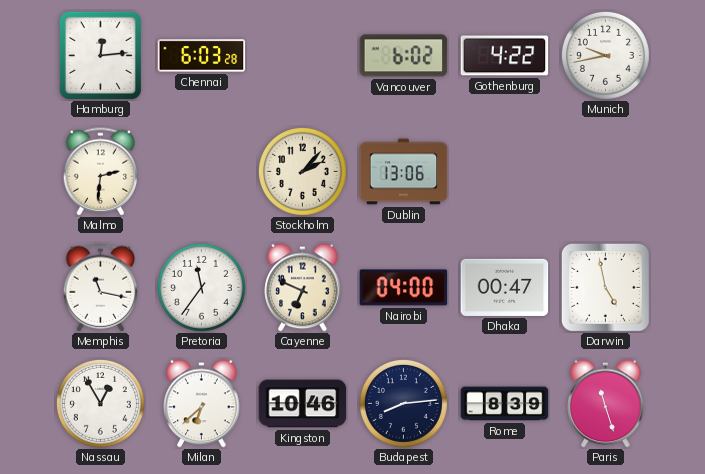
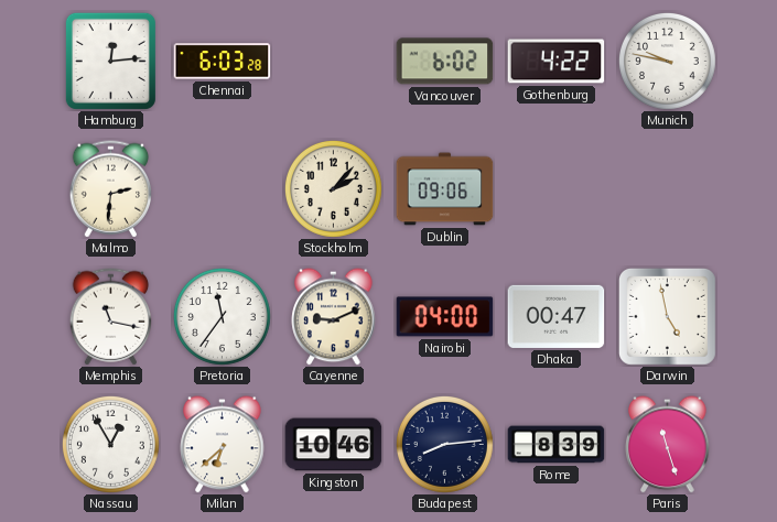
Munich: 9:43 -> 9:47 (667, 61)
Dublin: 13:06 -> 09:06 (445, 189)
Cayenne: 6:49 -> 9:11 (334, 317)
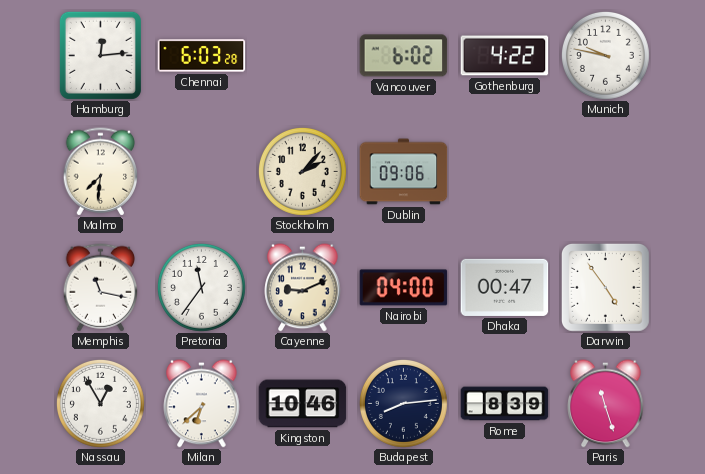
Malmo: 2:31 -> 7:31 (101, 172)
Darwin: 4:58 -> 4:54 (605, 287)
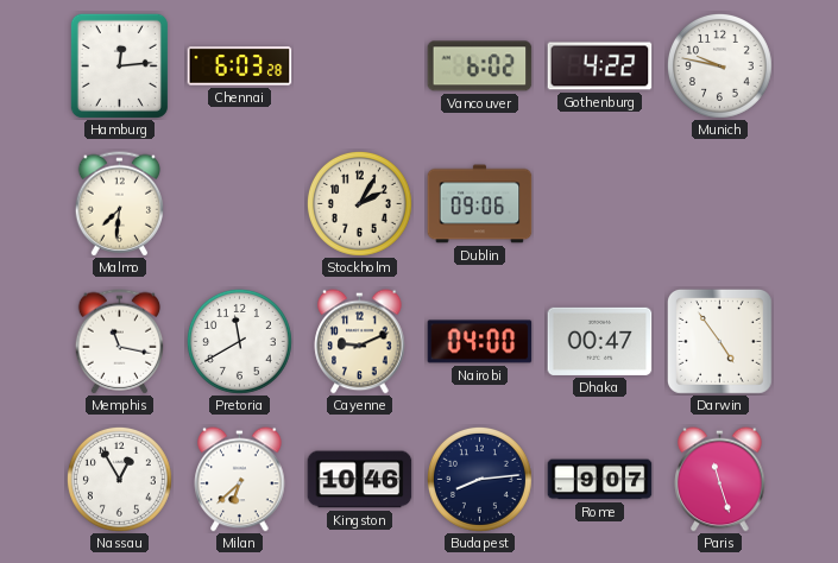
Stockholm: 2:07 -> 2:05 (359, 203)
Pretoria: 11:36 -> 11:40 (239, 341)
Rome: 8:39 -> 9:07 (600, 480)
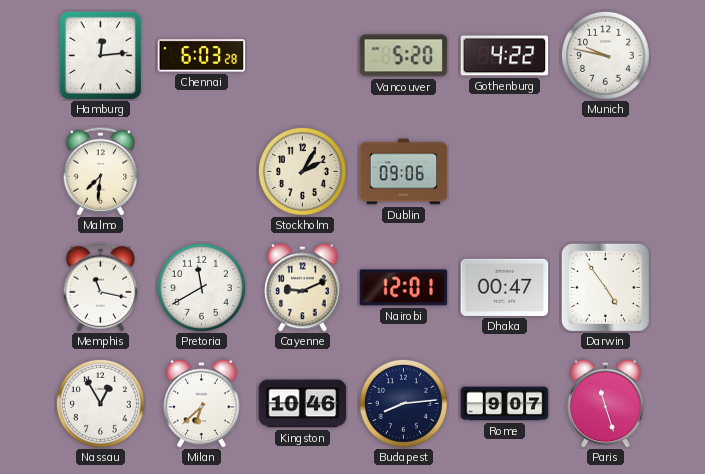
Vancouver: 6:02 -> 5:20 (404, 56)
Nairobi: 04:00 -> 12:01 (404, 288)
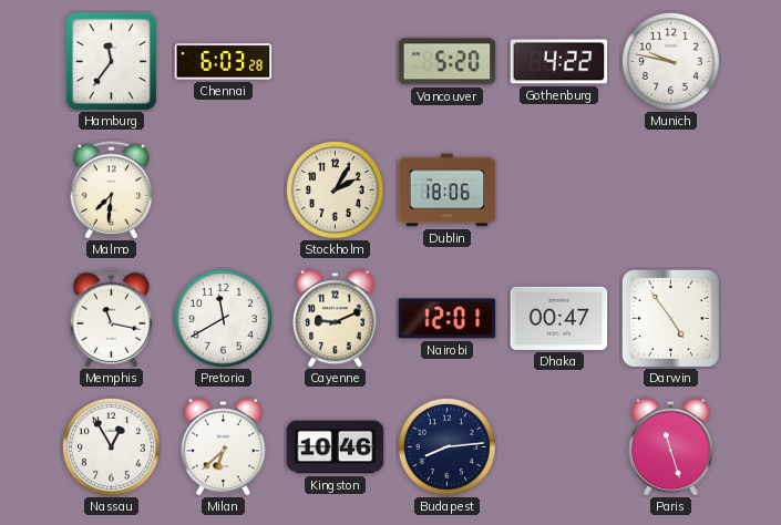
Hamburg: 12:14 -> 11:36 (111, 61)
Dublin: 09:06 -> 18:06 (448, 191)
Rome: 9:07 -> none (505, 404)
